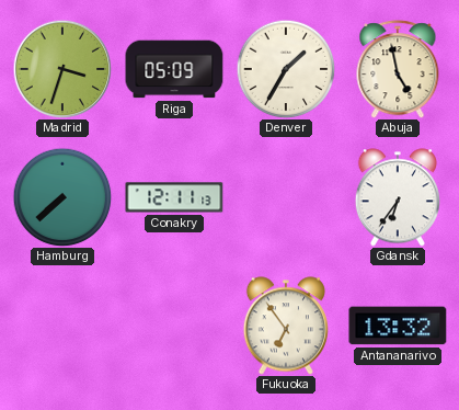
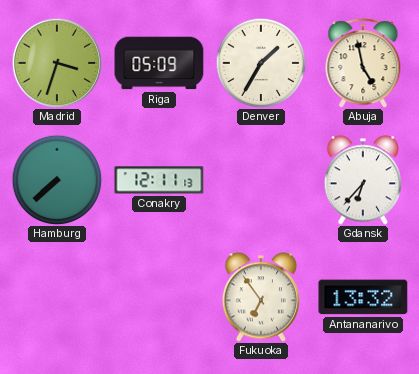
Gdansk: 6:36 -> 6:37 (363, 180)
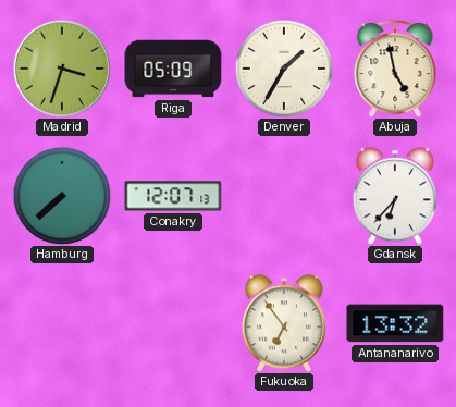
Conakry: 12:11 -> 12:07 (173, 196)
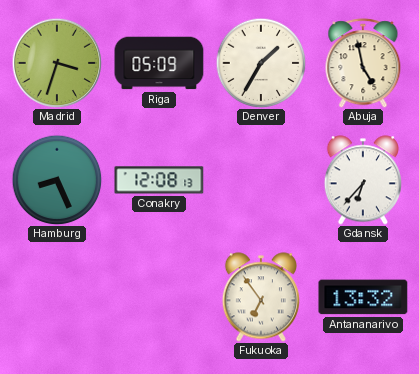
Hamburg: 7:38 -> 8:26 (57, 180)
Conakry: 12:07 -> 12:08 (159, 180)
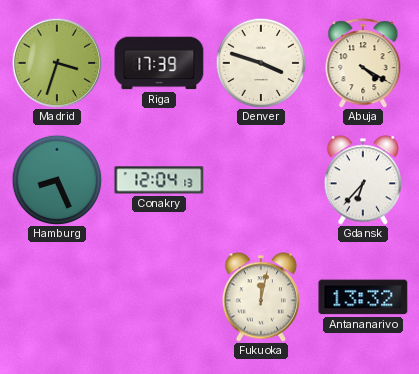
Riga: 05:09 -> 17:39 (159, 63)
Denver: 1:35 -> 3:48 (261, 63)
Abuja: 4:58 -> 4:20 (363, 63)
Conakry: 12:08 -> 12:04 (159, 180)
Fukuoka: 6:54 -> 12:02 (261, 297)
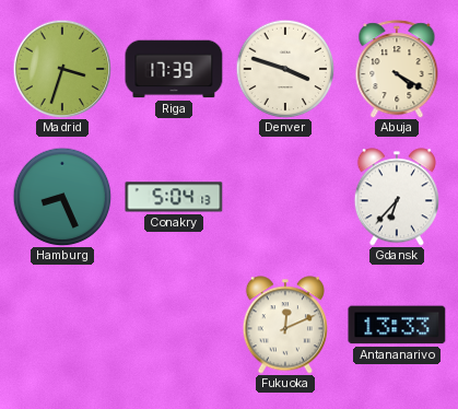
Conakry: 12:04 -> 5:04 (174, 197)
Fukuoka: 12:02 -> 12:11 (285, 325)
Antananarivo: 13:32 -> 13:33 (397, 325)
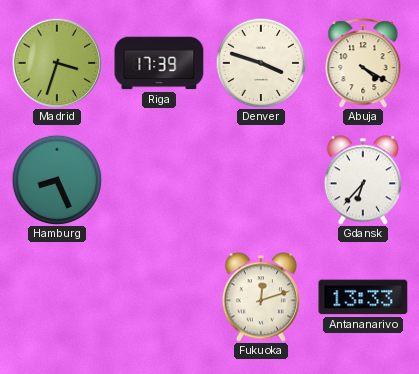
Conakry: 5:04 -> none (174, 197)
Fukuoka: 12:11 -> 12:12 (261, 297)
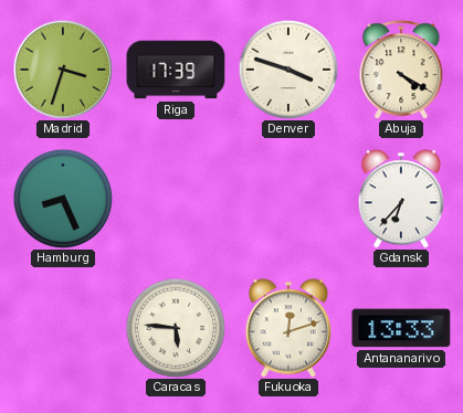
Caracas: none -> 5:46 (176, 328)
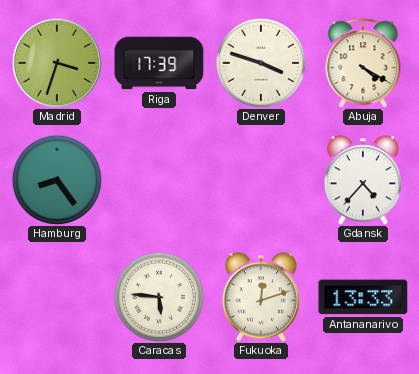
Hamburg: 8:26 -> 8:24 (57, 180)
Gdansk: 6:37 -> 4:37 (363, 180)
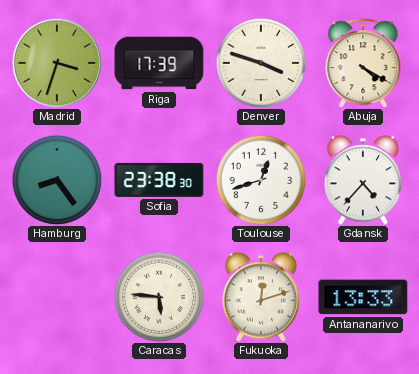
Sofia: none -> 23:38 (159, 180)
Toulouse: none -> 12:42 (261, 180)
